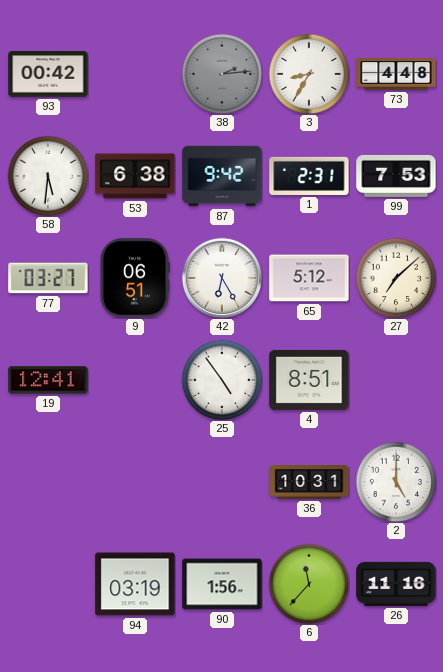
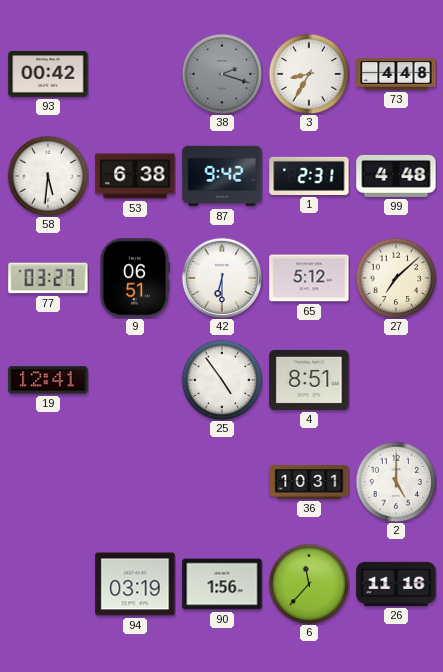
38: 2:14 -> 2:18 (222, 74)
99: 7:53 -> 4:48 (396, 176)
42: 6:25 -> 6:30 (221, 277)
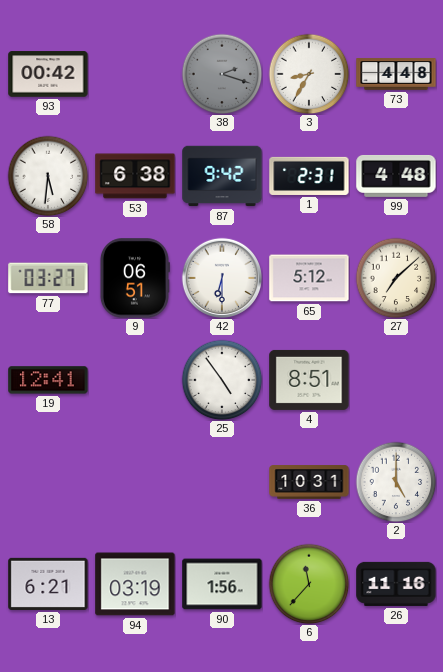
13: none -> 6:21 (48, 584)
